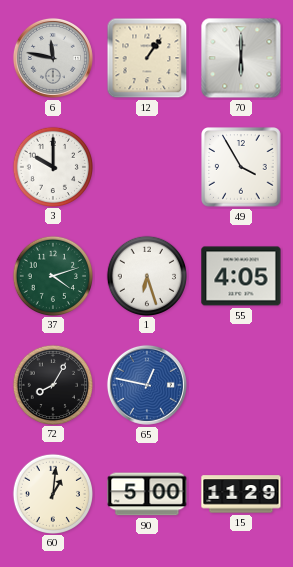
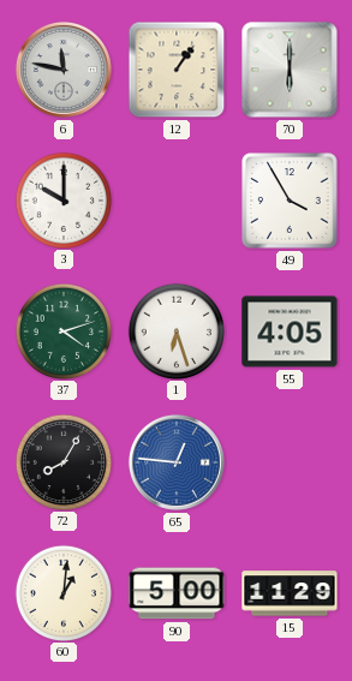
65: 12:47 -> 12:46 (177, 462)
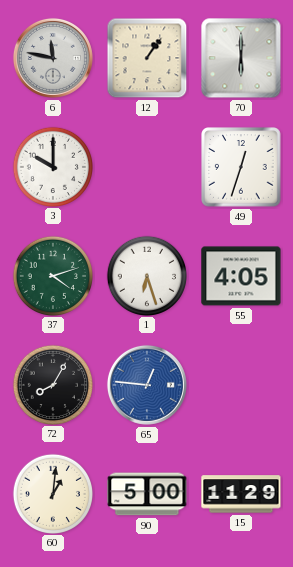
49: 3:55 -> 12:33 (241, 167)
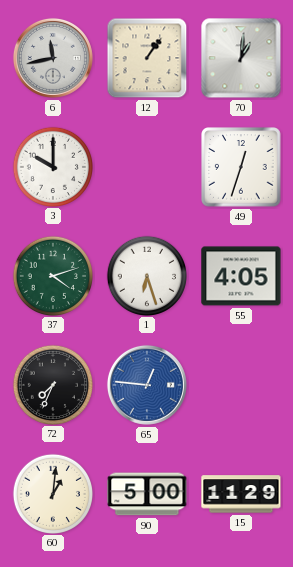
6: 11:47 -> 11:43 (53, 58)
70: 6:00 -> 1:01 (241, 58)
72: 8:05 -> 7:34 (52, 384)
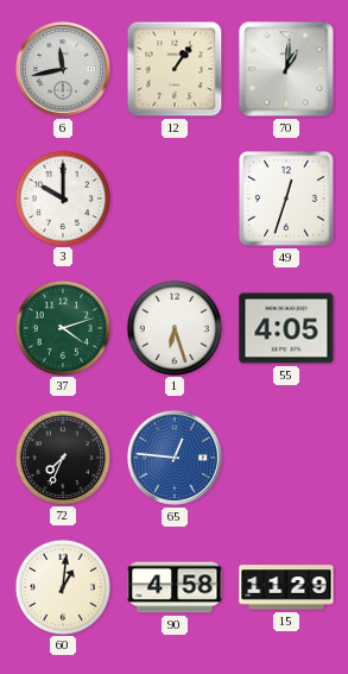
90: 5:00 -> 4:58 (175, 587)
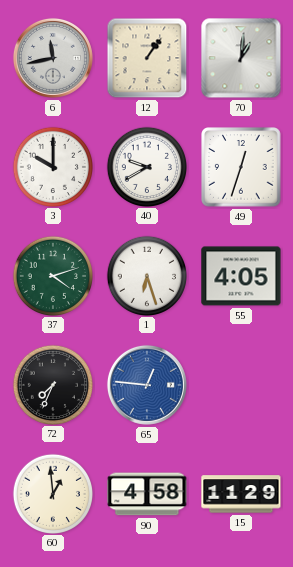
40: none -> 9:40 (146, 166)
60: 1:01 -> 12:59 (52, 493)
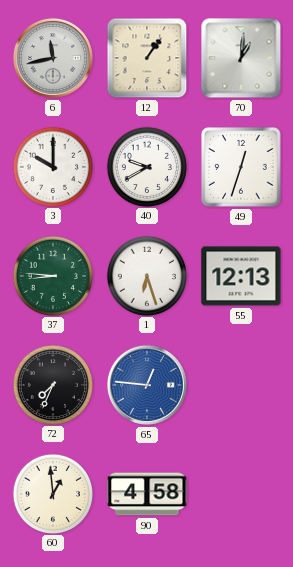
37: 4:12 -> 8:46 (52, 275)
55: 4:05 -> 12:13 (241, 276)
15: 11:29 -> none (241, 494)
